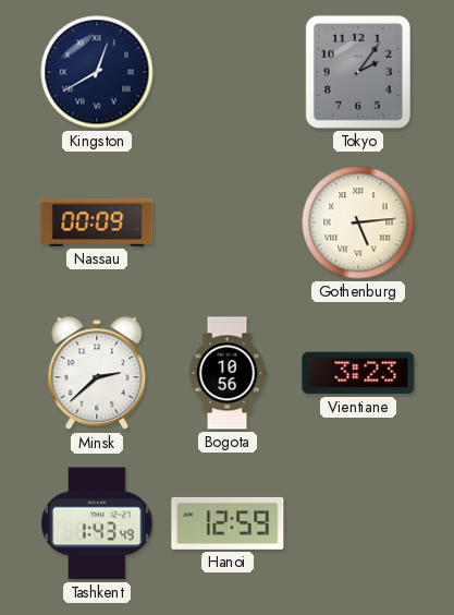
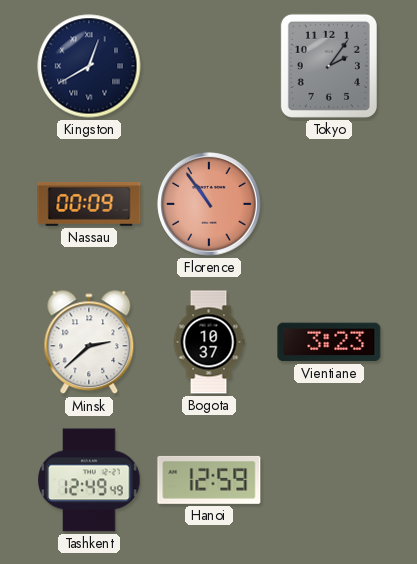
Florence: none -> 10:54 (209, 204)
Gothenburg: 5:14 -> none (358, 222)
Bogota: 10:56 -> 10:37 (209, 342)
Tashkent: 1:43 -> 12:49 (89, 480)
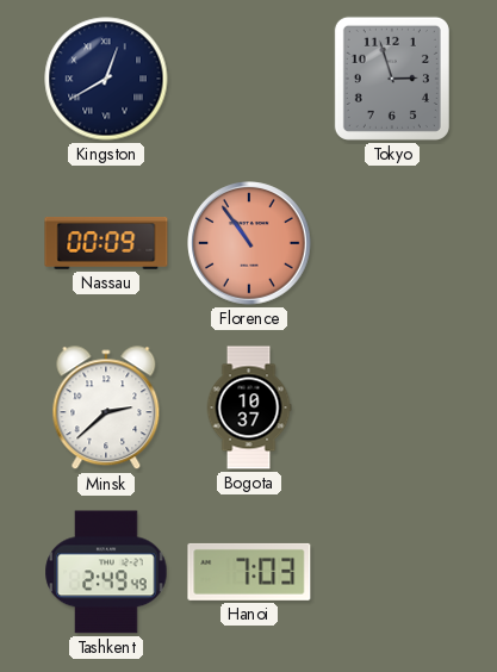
Tokyo: 2:06 -> 2:57 (392, 79)
Vientiane: 3:23 -> none (329, 342)
Tashkent: 12:49 -> 2:49 (106, 572)
Hanoi: 12:59 -> 7:03 (249, 572)
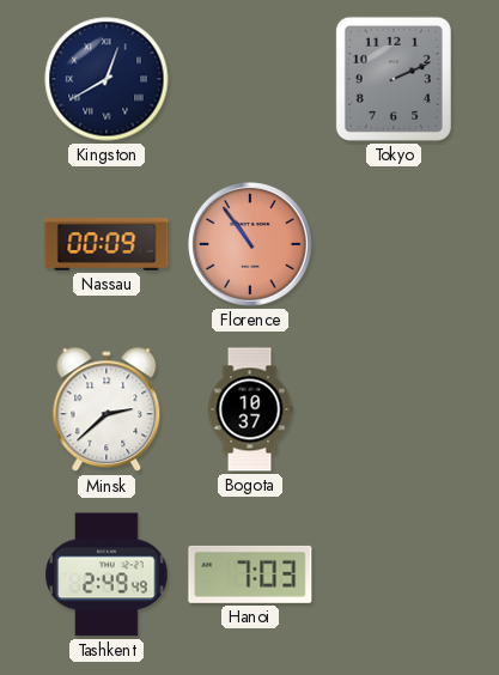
Tokyo: 2:57 -> 2:11 (394, 79)
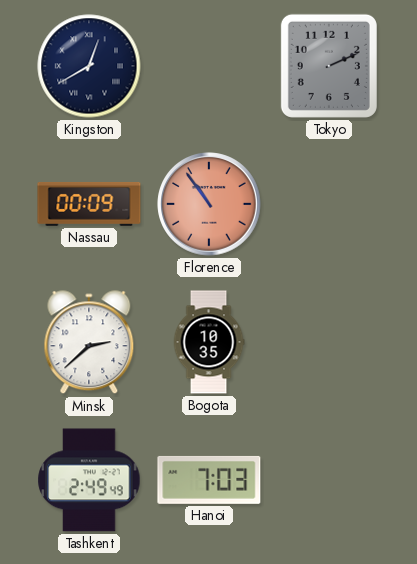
Bogota: 10:37 -> 10:35 (209, 342)
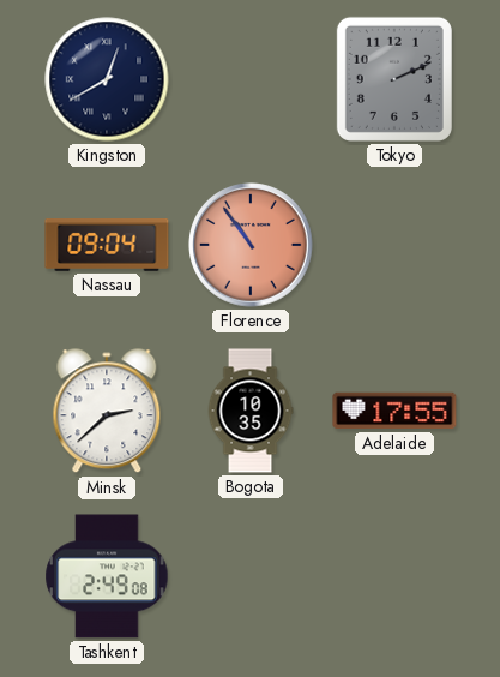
Nassau: 00:09 -> 09:04 (107, 246)
Adelaide: none -> 17:55 (394, 411)
Tashkent: 2:49:49 -> 2:49:08 (107, 576)
Hanoi: 7:03 -> none (209, 480)
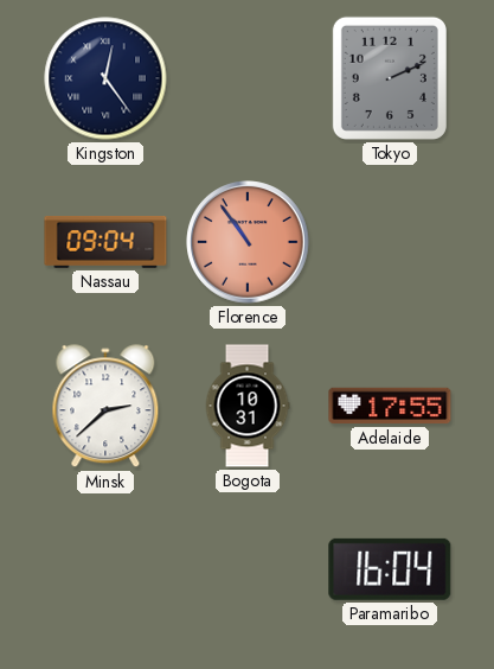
Kingston: 12:40 -> 12:24 (105, 78)
Bogota: 10:35 -> 10:31 (248, 406)
Tashkent: 2:49 -> none (107, 576)
Paramaribo: none -> 16:04 (390, 569)
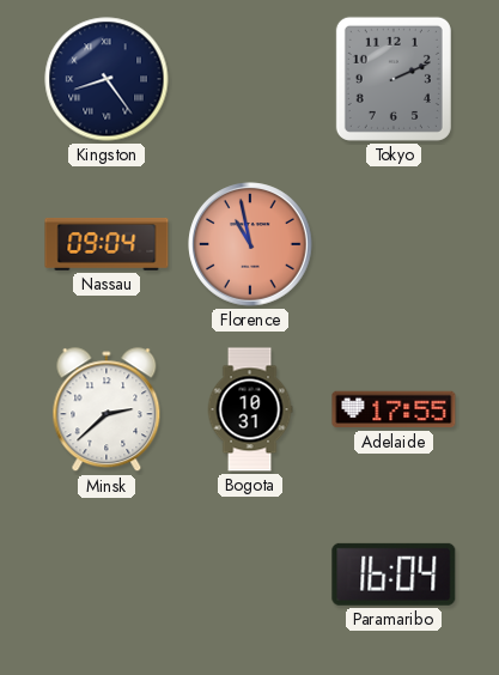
Kingston: 12:24 -> 8:24 (107, 79)
Florence: 10:54 -> 10:58 (250, 244)
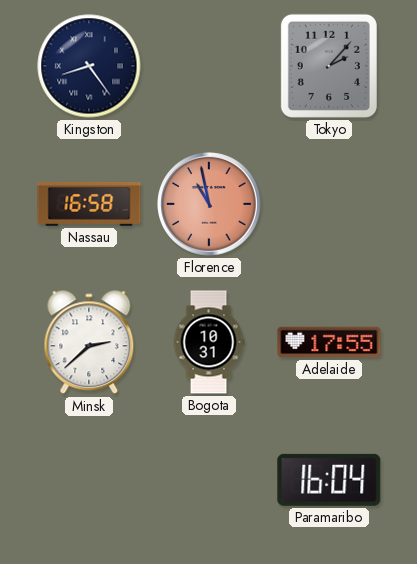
Tokyo: 2:11 -> 2:07 (329, 66)
Nassau: 09:04 -> 16:58 (89, 205)
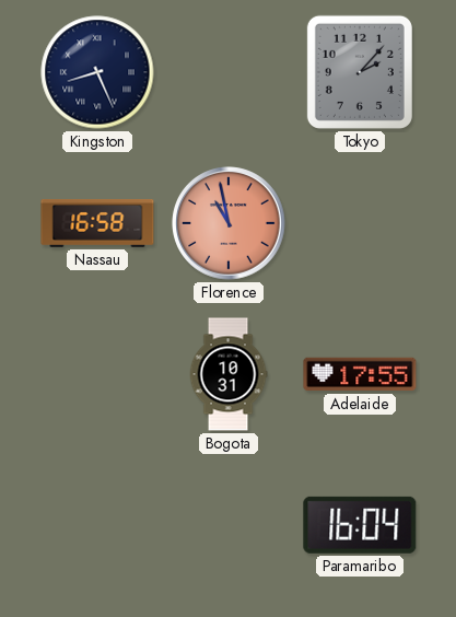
Kingston: 8:24 -> 8:26 (97, 72)
Minsk: 2:38 -> none (89, 343)
